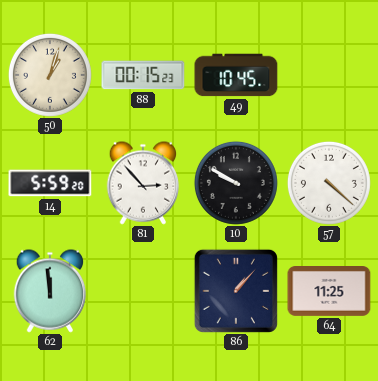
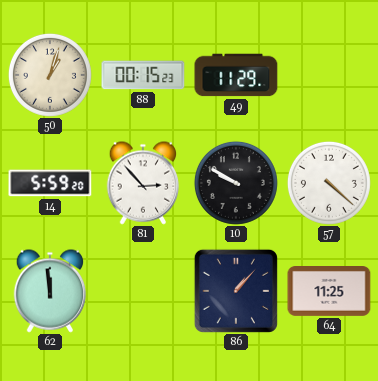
49: 10:45 -> 11:29 (236, 75)
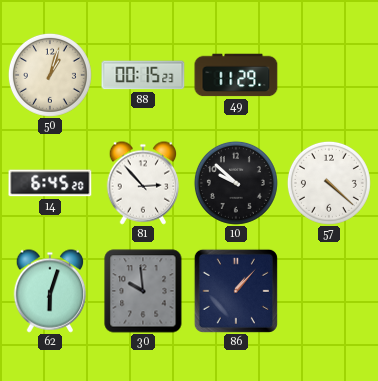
14: 5:59 -> 6:45 (50, 183)
10: 9:50 -> 9:52 (236, 183)
62: 11:59 -> 6:03 (50, 291)
30: none -> 9:59 (143, 291)
64: 11:25 -> none (329, 292)
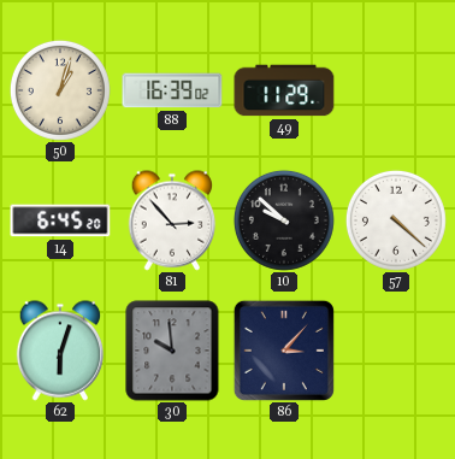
88: 00:15 -> 16:39 (172, 90)
86: 1:07 -> 3:07 (284, 351)
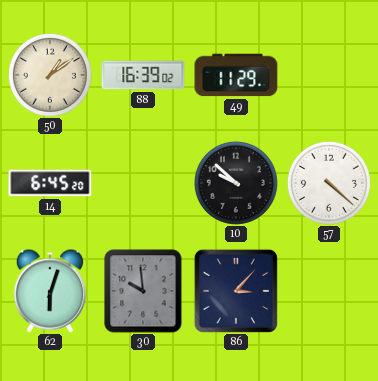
50: 1:03 -> 1:09 (50, 75)
81: 2:53 -> none (172, 220)
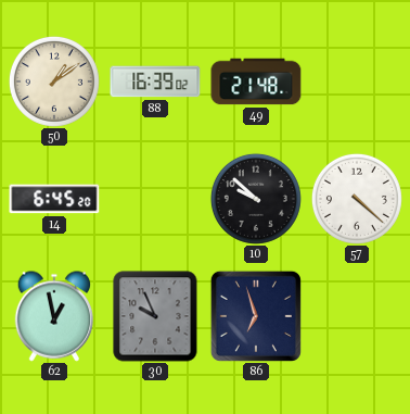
49: 11:29 -> 21:48 (256, 81)
62: 6:03 -> 12:58 (54, 316)
30: 9:59 -> 9:56 (155, 316)
86: 3:07 -> 6:57 (256, 316)
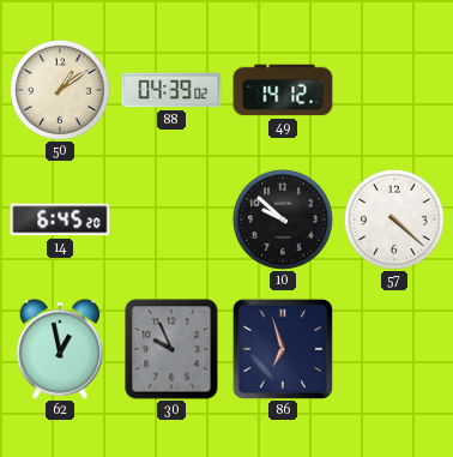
88: 16:39 -> 04:39 (171, 90)
49: 21:48 -> 14:12 (283, 90)
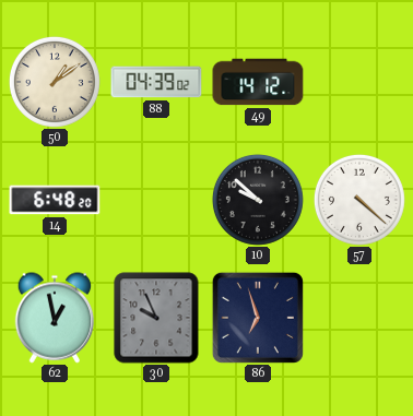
14: 6:45 -> 6:48 (55, 200)
